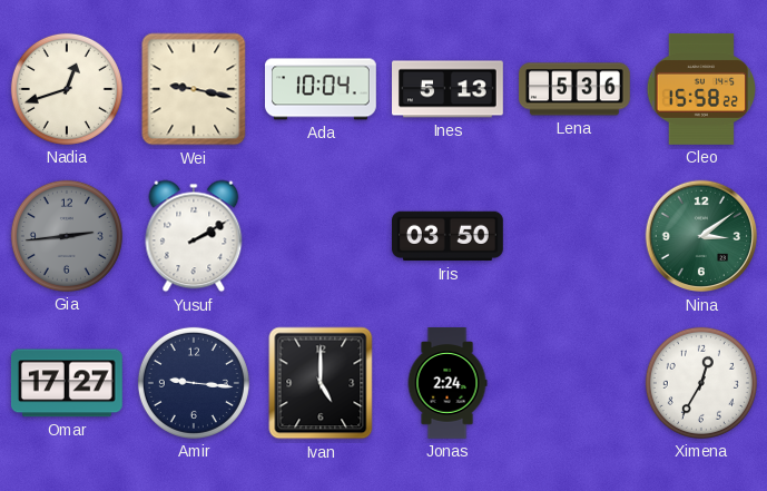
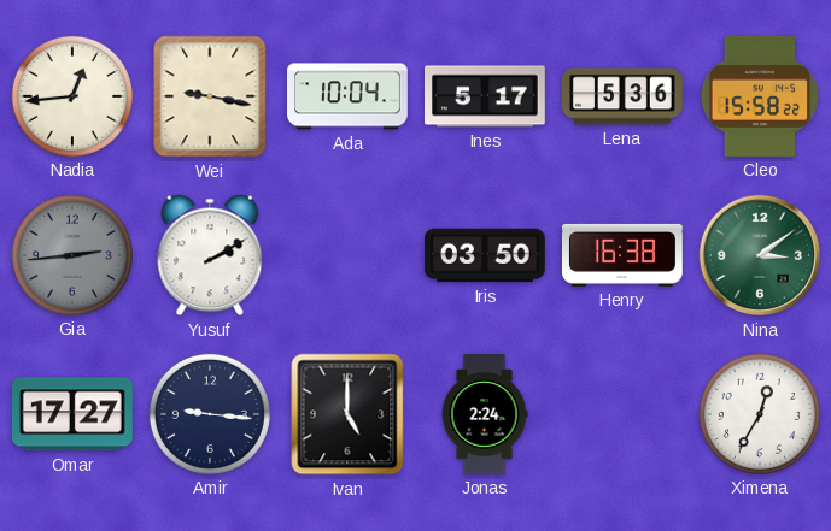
Nadia: 12:42 -> 12:44 (72, 96)
Ines: 5:13 -> 5:17 (486, 96)
Henry: none -> 16:38 (622, 255)
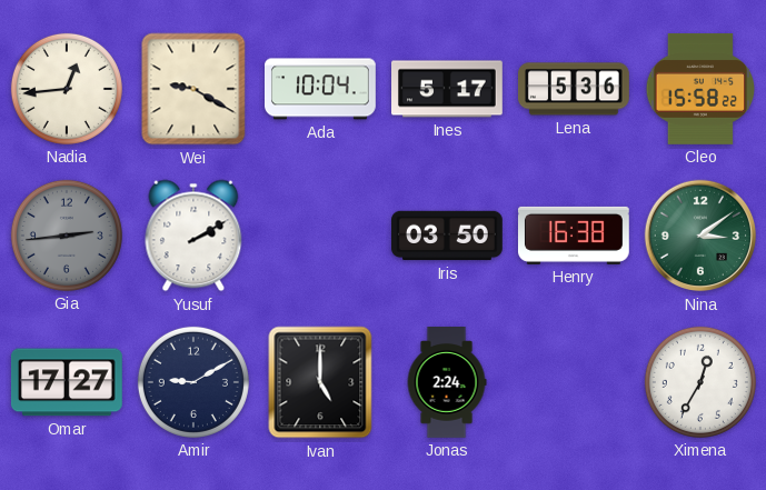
Wei: 9:17 -> 9:20 (193, 89)
Amir: 9:16 -> 9:10 (193, 382)
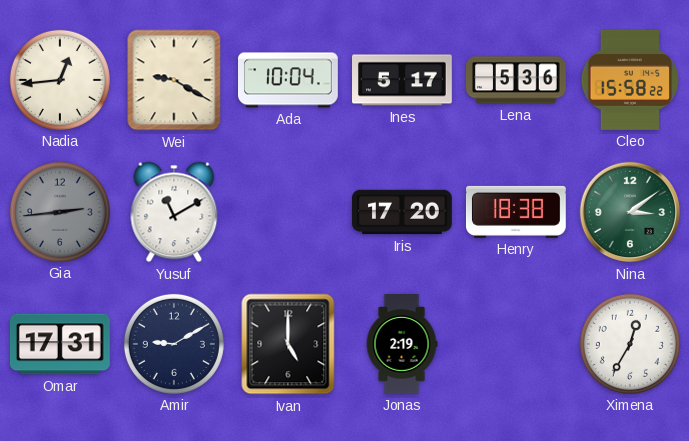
Yusuf: 2:10 -> 11:10 (174, 212)
Iris: 03:50 -> 17:20 (403, 212)
Henry: 16:38 -> 18:38 (516, 212)
Omar: 17:27 -> 17:31 (60, 344)
Jonas: 2:24 -> 2:19 (402, 345)
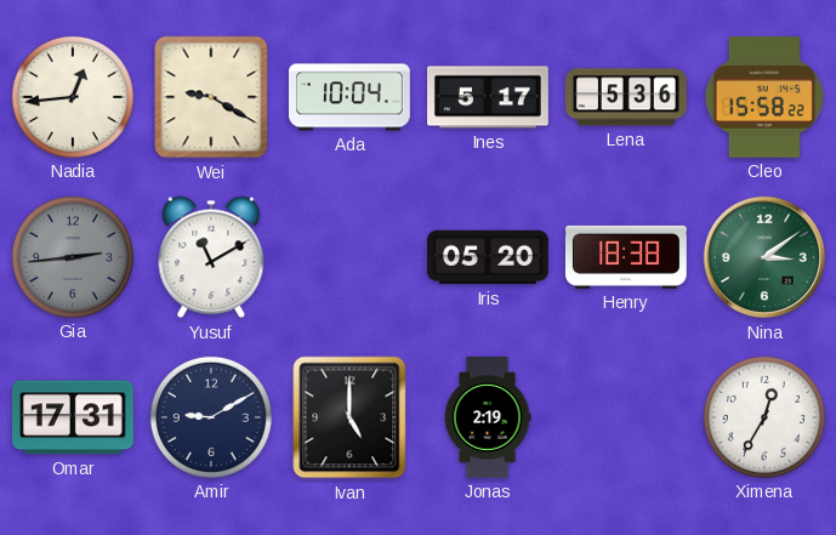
Iris: 17:20 -> 05:20 (489, 257)
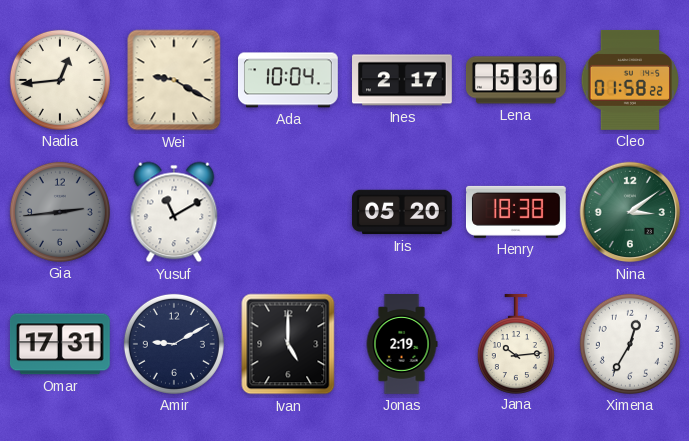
Ines: 5:17 -> 2:17 (403, 80)
Cleo: 15:58 -> 01:58 (630, 81)
Jana: none -> 10:14 (516, 344)
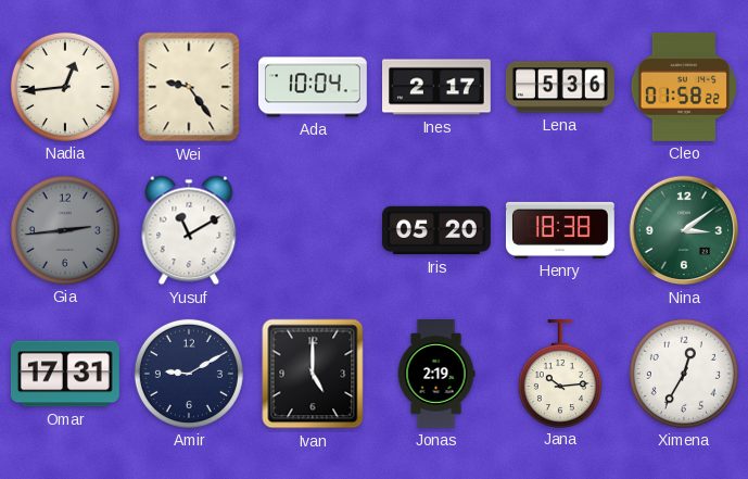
Wei: 9:20 -> 9:24 (189, 87)
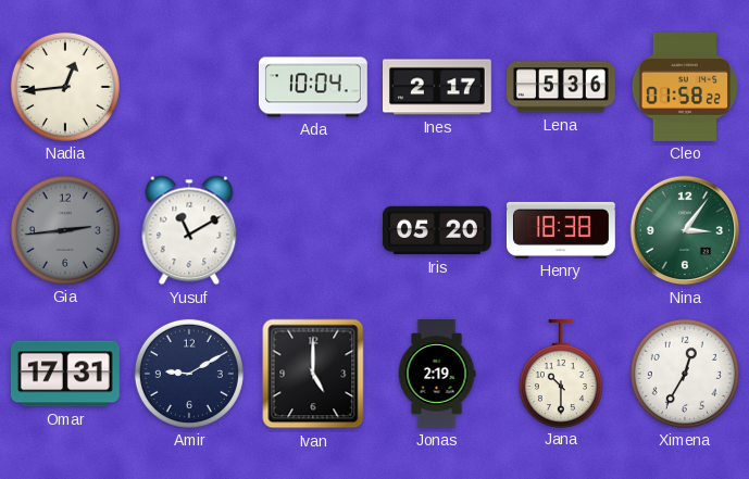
Wei: 9:24 -> none (189, 87)
Nina: 3:09 -> 3:06 (685, 230)
Jana: 10:14 -> 10:30 (561, 374)
